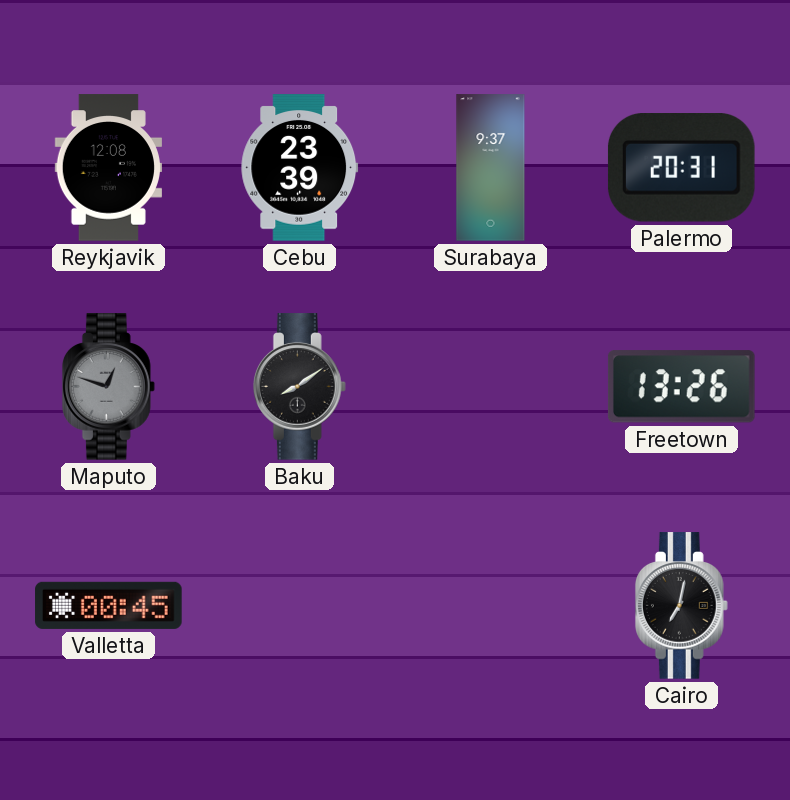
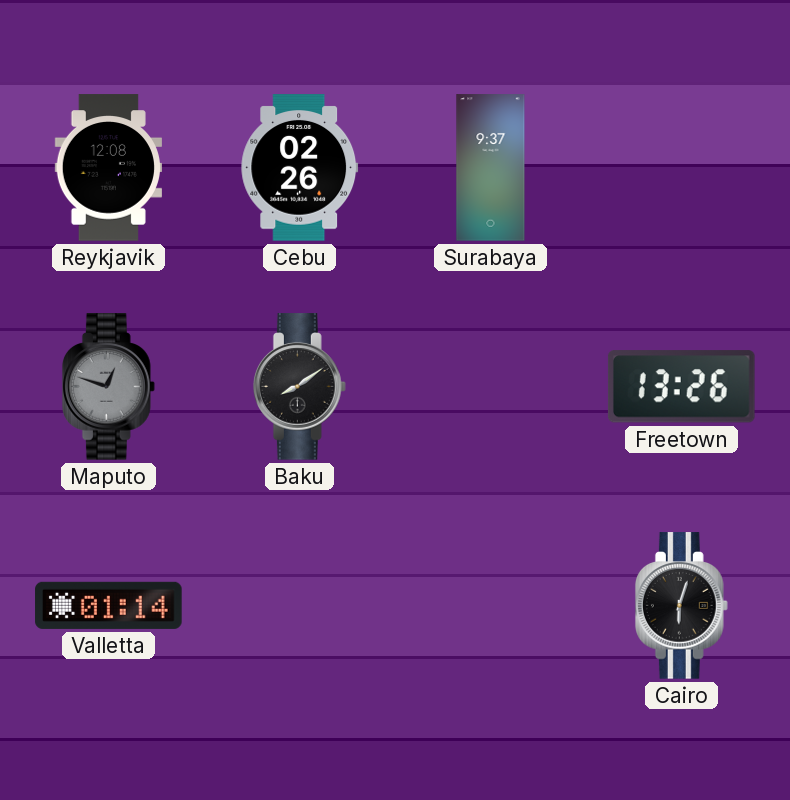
Cebu: 23:39 -> 02:26 (300, 168)
Palermo: 20:31 -> none (681, 168)
Valletta: 00:45 -> 01:14 (109, 605)
Cairo: 7:02 -> 6:03 (681, 606)
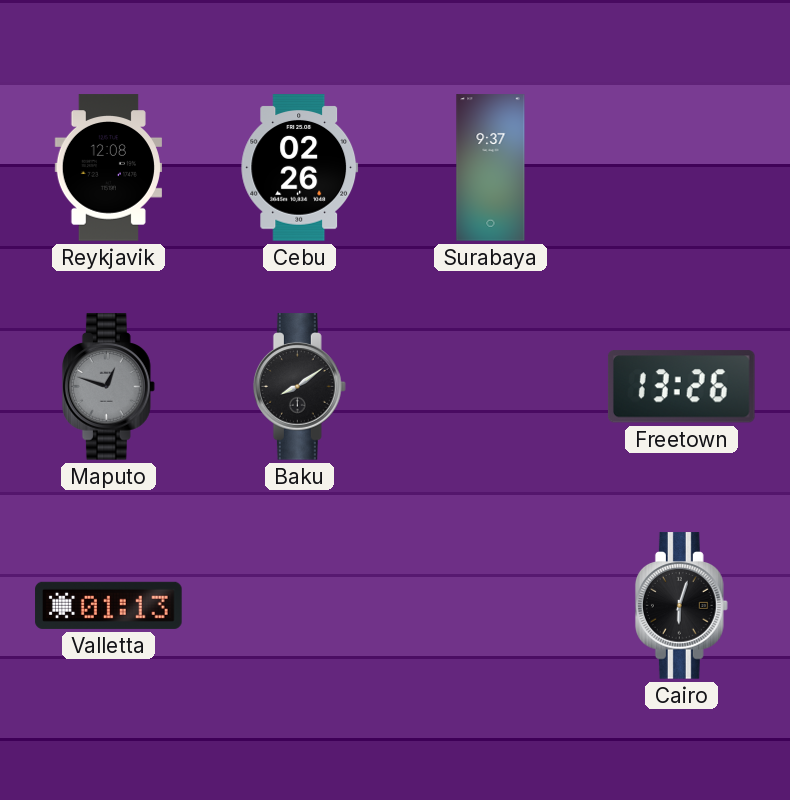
Valletta: 01:14 -> 01:13 (109, 605)
